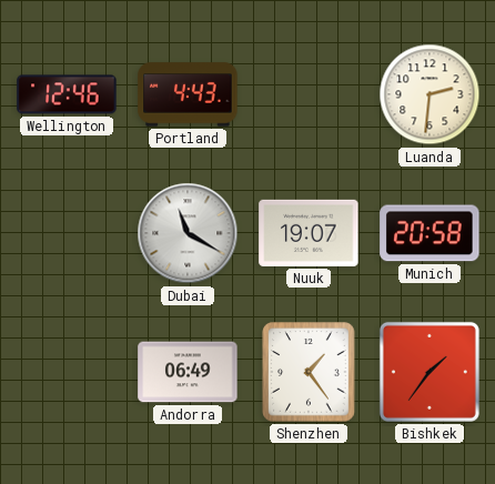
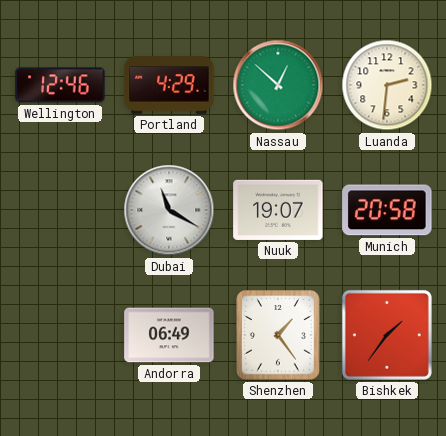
Portland: 4:43 -> 4:29 (169, 85)
Nassau: none -> 12:52 (278, 85)
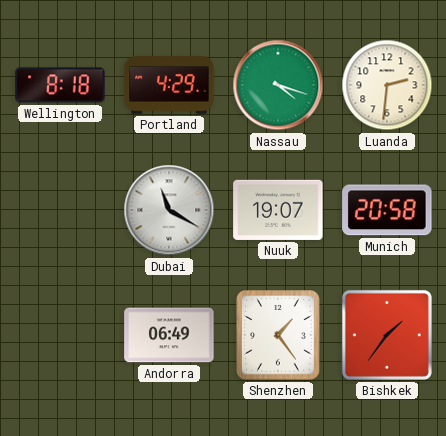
Wellington: 12:46 -> 8:18 (60, 85)
Nassau: 12:52 -> 4:18 (278, 85)
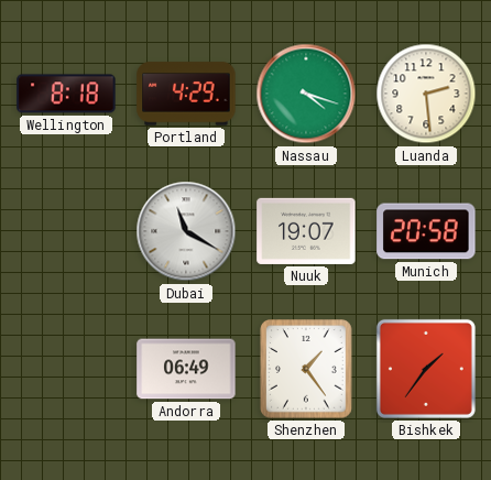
Luanda: 2:31 -> 2:29 (426, 94)
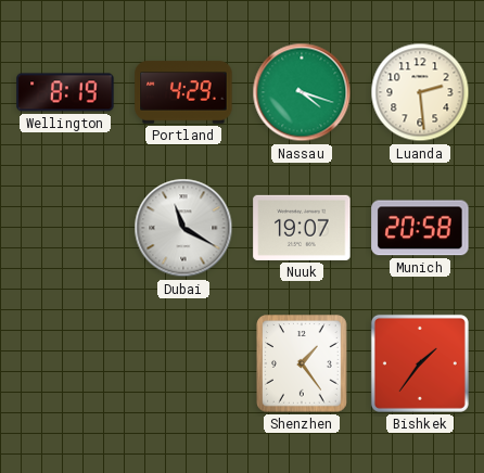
Wellington: 8:18 -> 8:19 (65, 92)
Andorra: 06:49 -> none (186, 369)
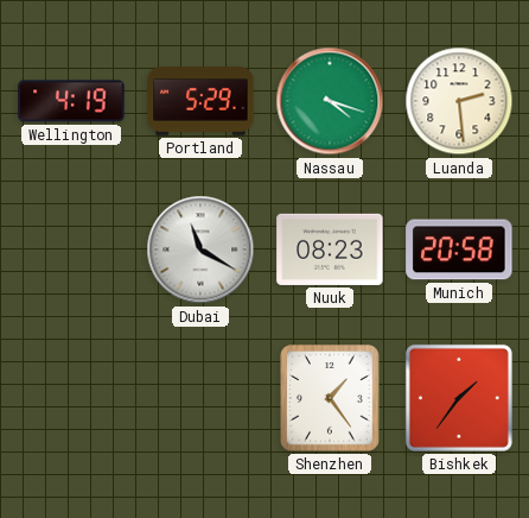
Wellington: 8:19 -> 4:19 (71, 101)
Portland: 4:29 -> 5:29 (200, 101)
Nuuk: 19:07 -> 08:23 (330, 249)
